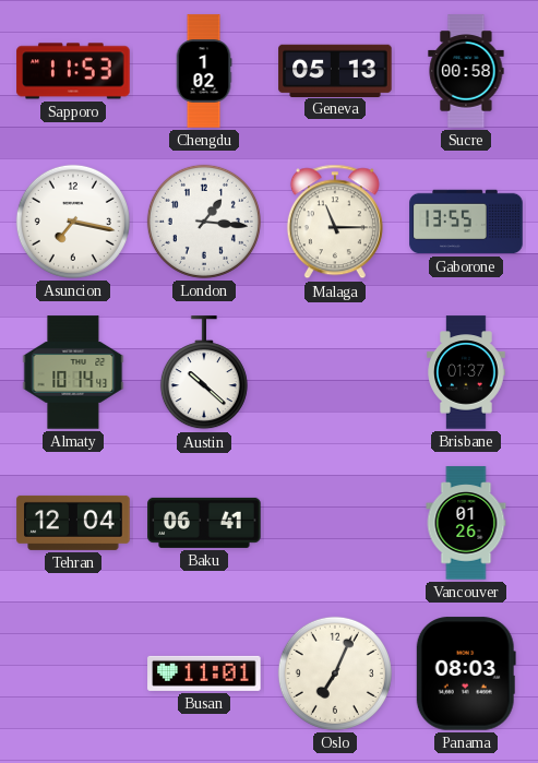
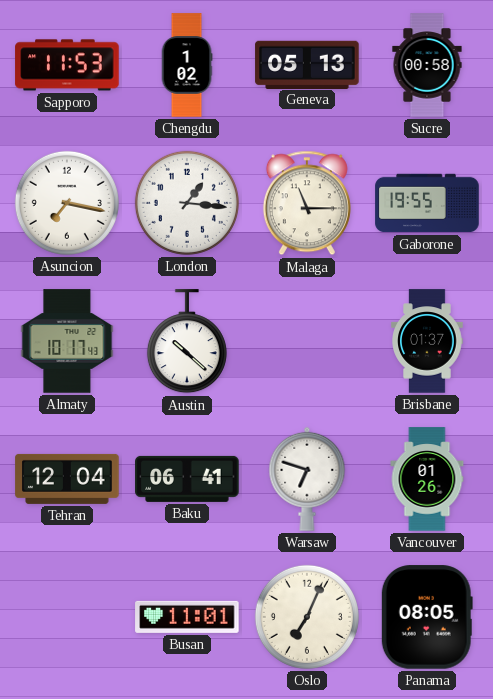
Gaborone: 13:55 -> 19:55 (427, 203)
Almaty: 10:14 -> 10:17 (67, 341)
Warsaw: none -> 6:48 (307, 479)
Panama: 08:03 -> 08:05 (427, 617)
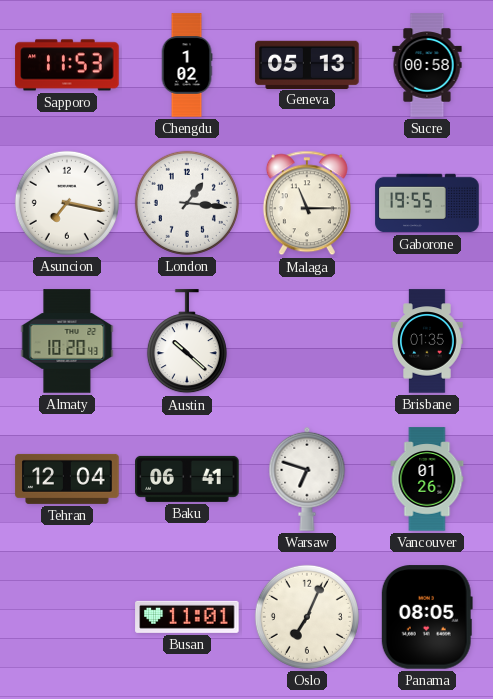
Almaty: 10:17 -> 10:20 (67, 341)
Brisbane: 01:37 -> 01:35 (427, 341)
